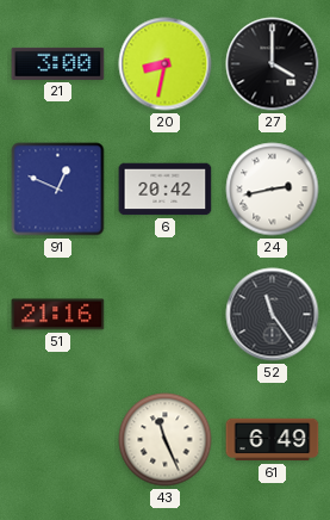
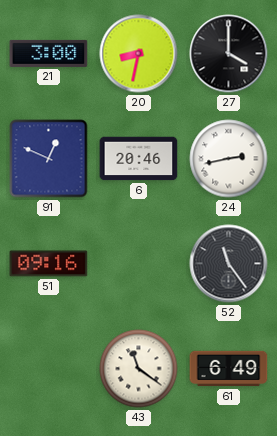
6: 20:42 -> 20:46 (139, 159)
51: 21:16 -> 09:16 (49, 264)
43: 11:26 -> 11:21 (139, 369)
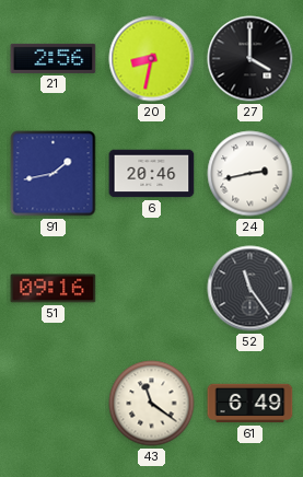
21: 3:00 -> 2:56 (54, 58)
91: 12:49 -> 1:43 (54, 174)
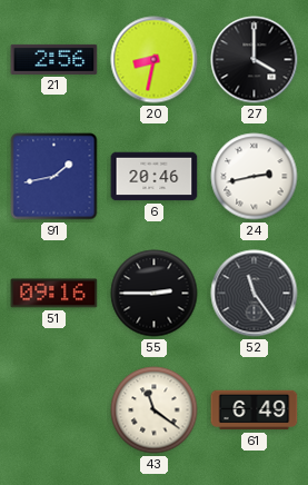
55: none -> 2:45 (155, 294)
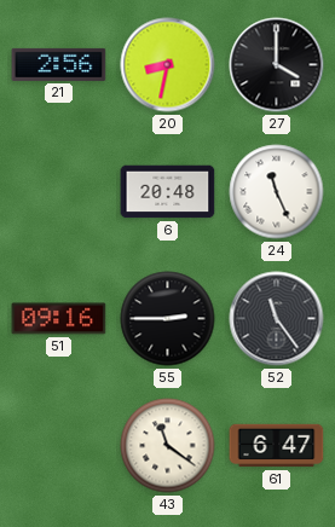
91: 1:43 -> none (54, 177)
6: 20:46 -> 20:48 (168, 192)
24: 2:43 -> 11:26 (277, 192)
61: 6:49 -> 6:47 (277, 446)
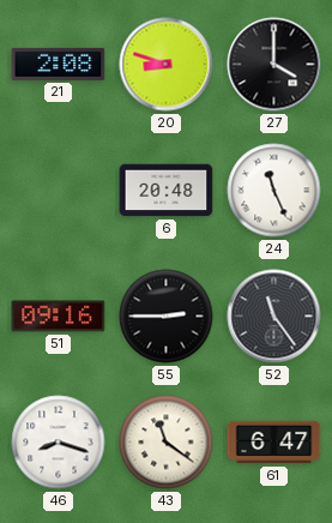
21: 2:56 -> 2:08 (59, 64)
20: 8:32 -> 8:48 (167, 65)
46: none -> 8:18 (59, 443)
